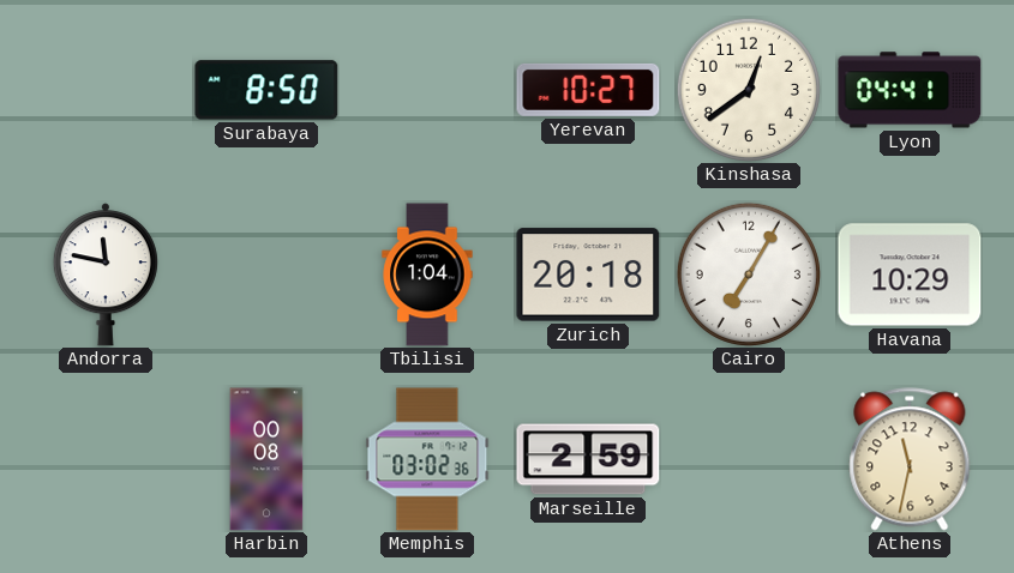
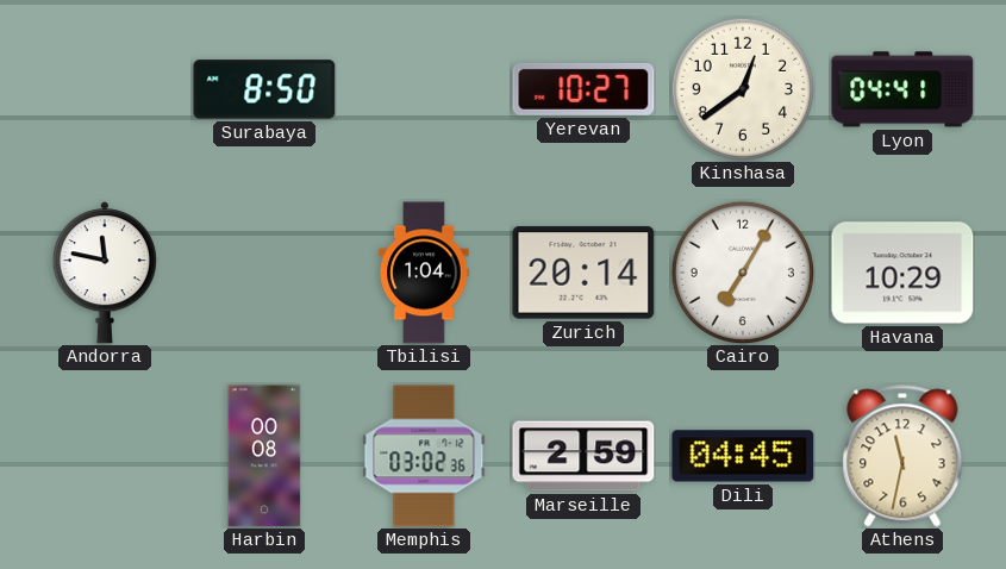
Zurich: 20:18 -> 20:14 (583, 273)
Dili: none -> 04:45 (743, 456)
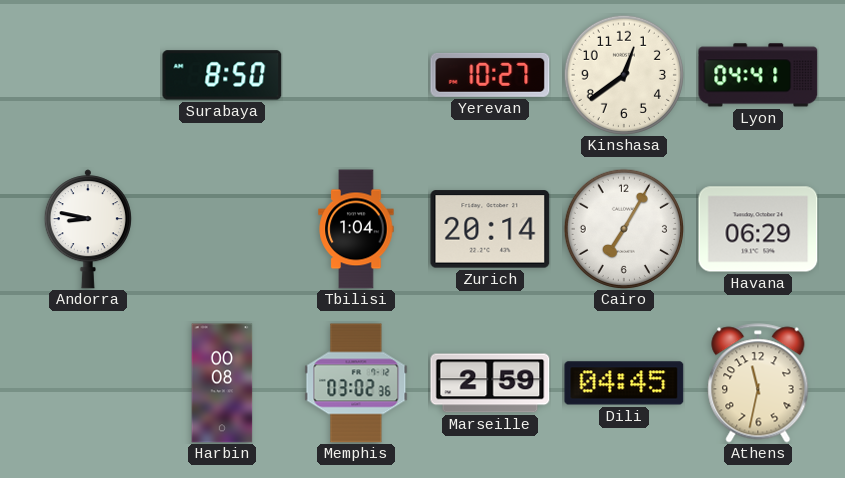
Andorra: 11:47 -> 8:47 (88, 229)
Havana: 10:29 -> 06:29 (758, 229)
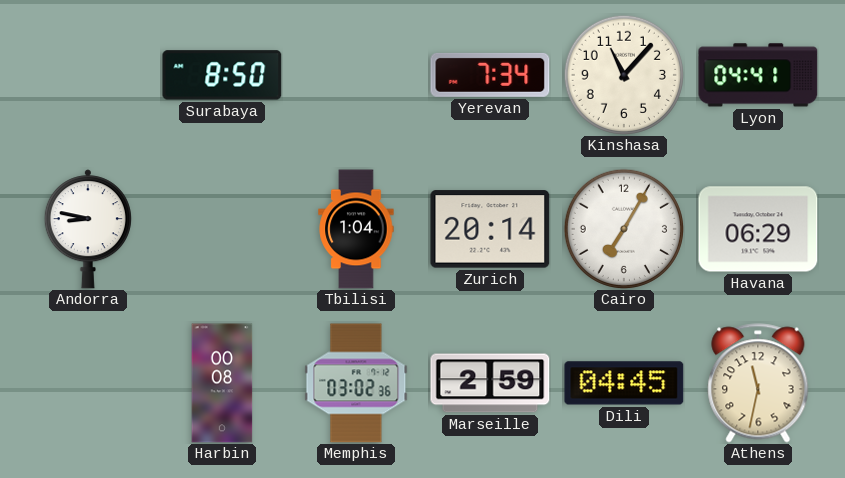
Yerevan: 10:27 -> 7:34 (490, 75)
Kinshasa: 12:39 -> 11:07 (624, 75)
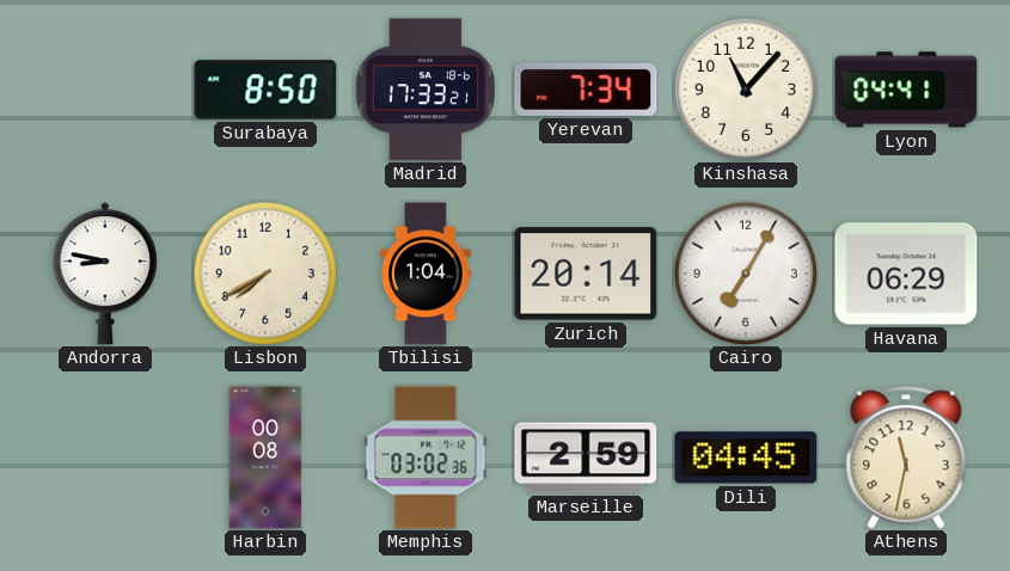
Madrid: none -> 17:33 (426, 90)
Lisbon: none -> 7:40 (265, 274)
